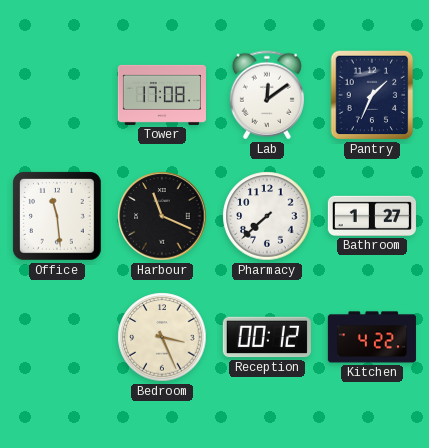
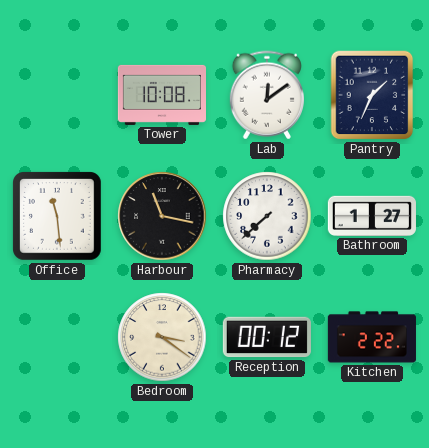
Tower: 17:08 -> 10:08 (161, 95)
Harbour: 11:19 -> 11:17 (162, 216)
Bedroom: 3:26 -> 3:21 (162, 337)
Kitchen: 4:22 -> 2:22 (372, 337)
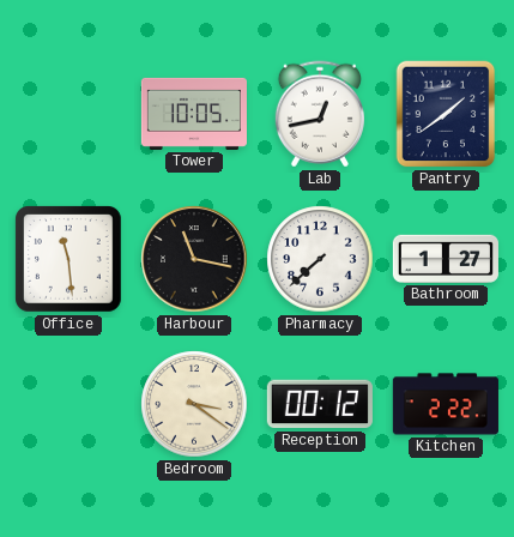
Tower: 10:08 -> 10:05 (193, 114)
Lab: 12:09 -> 12:43 (320, 114)
Pantry: 1:34 -> 1:39 (446, 114)
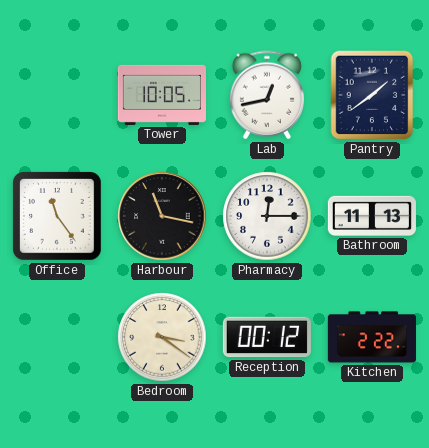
Office: 11:29 -> 11:24 (58, 217)
Pharmacy: 7:38 -> 12:15 (267, 216)
Bathroom: 1:27 -> 11:13 (372, 216)
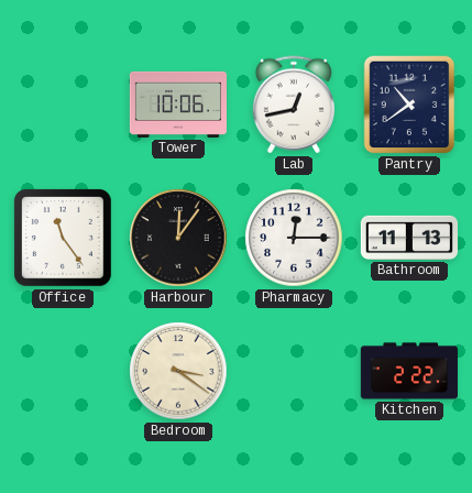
Tower: 10:05 -> 10:06 (177, 105)
Pantry: 1:39 -> 10:39 (409, 105)
Harbour: 11:17 -> 12:06 (178, 238)
Reception: 00:12 -> none (267, 337)
